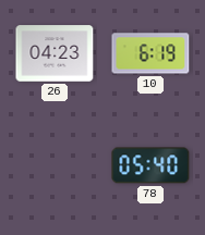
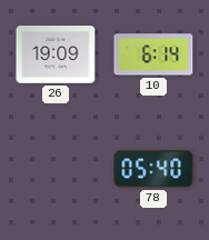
26: 04:23 -> 19:09 (56, 54)
10: 6:19 -> 6:14 (153, 54)
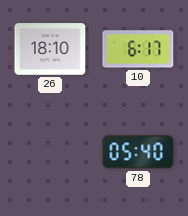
26: 19:09 -> 18:10 (50, 49)
10: 6:14 -> 6:17 (138, 49)
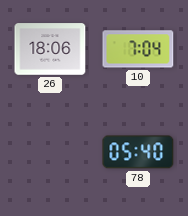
26: 18:10 -> 18:06 (50, 49)
10: 6:17 -> 7:04 (138, 49)
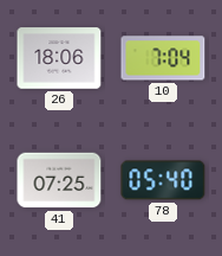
41: none -> 07:25 (59, 180)
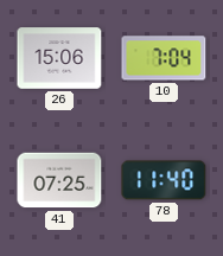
26: 18:06 -> 15:06 (59, 58)
78: 05:40 -> 11:40 (164, 180)
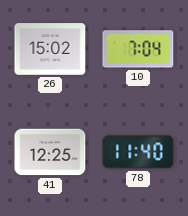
26: 15:06 -> 15:02 (50, 49)
41: 07:25 -> 12:25 (50, 152)
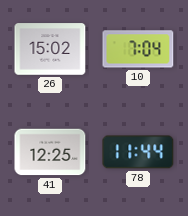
78: 11:40 -> 11:44 (138, 152)
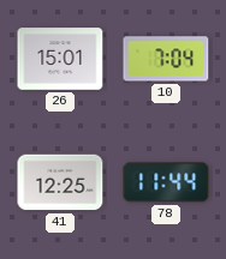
26: 15:02 -> 15:01 (60, 59)
